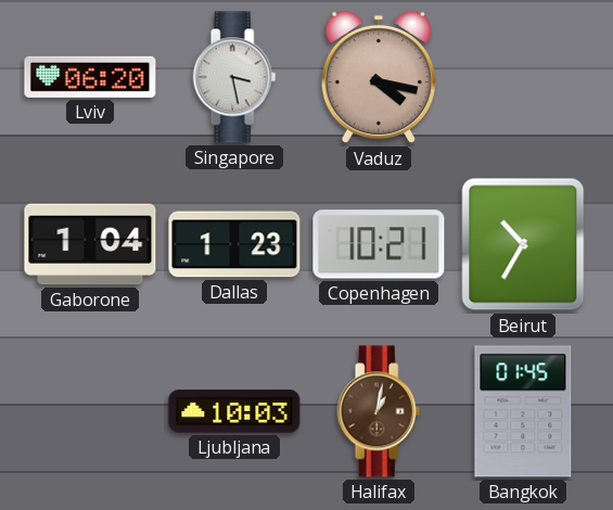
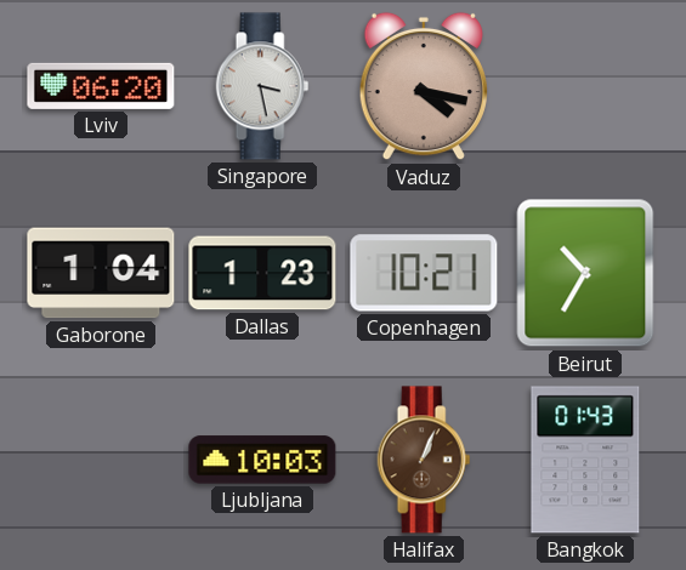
Halifax: 1:02 -> 1:04 (424, 460)
Bangkok: 01:45 -> 01:43 (585, 460)
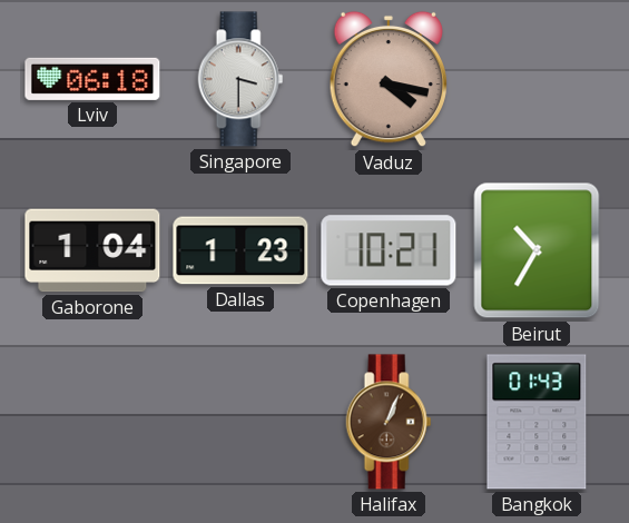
Lviv: 06:20 -> 06:18 (92, 79)
Singapore: 3:28 -> 3:30 (240, 79)
Ljubljana: 10:03 -> none (262, 460)
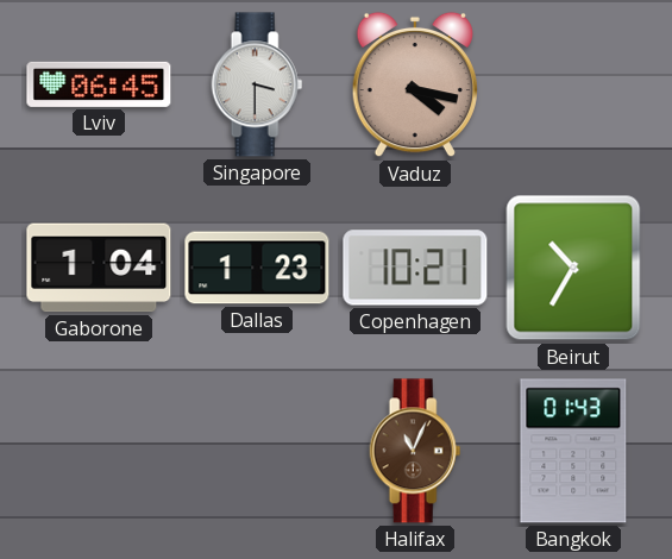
Lviv: 06:18 -> 06:45 (99, 84)
Halifax: 1:04 -> 11:04 (415, 451)
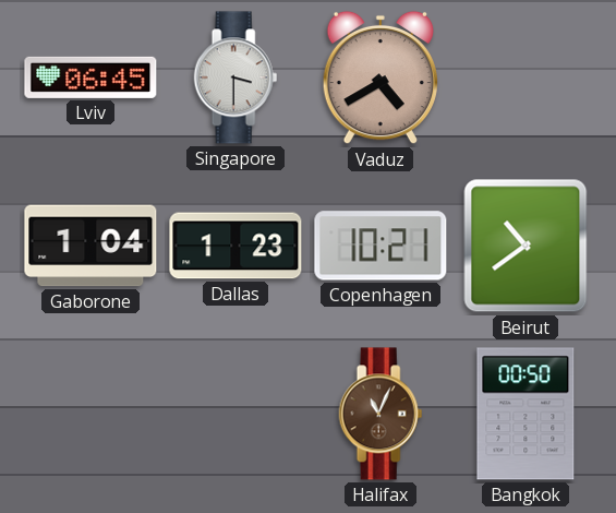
Vaduz: 4:17 -> 4:40 (379, 77)
Beirut: 10:35 -> 10:39 (526, 246)
Bangkok: 01:43 -> 00:50 (526, 414)
